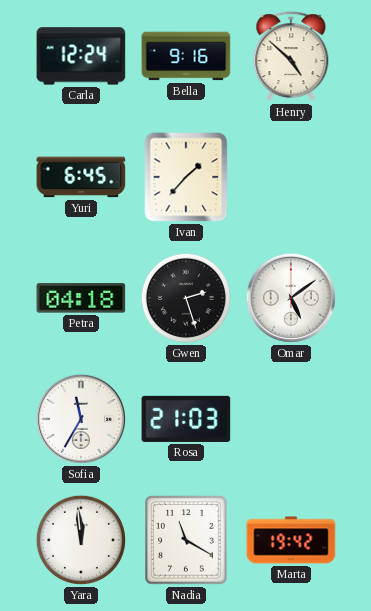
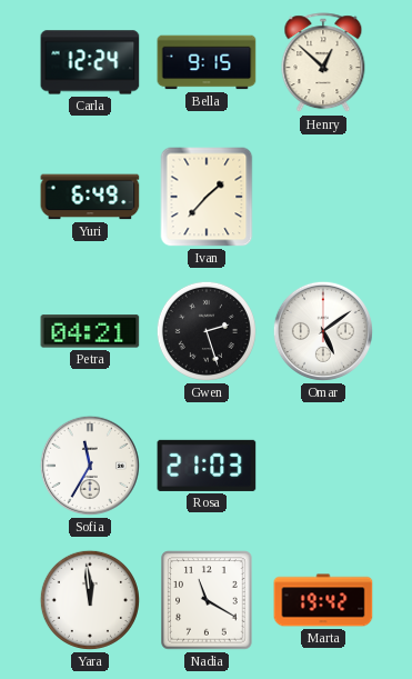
Bella: 9:16 -> 9:15 (207, 62)
Henry: 4:52 -> 12:52 (323, 63)
Yuri: 6:45 -> 6:49 (90, 197)
Petra: 04:18 -> 04:21 (90, 331)
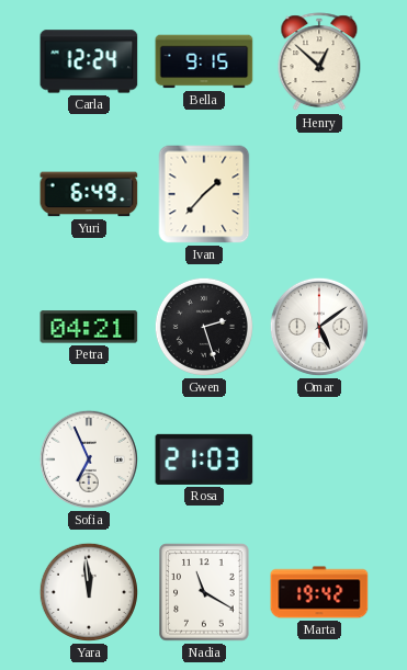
Sofia: 11:35 -> 6:56 (89, 459)
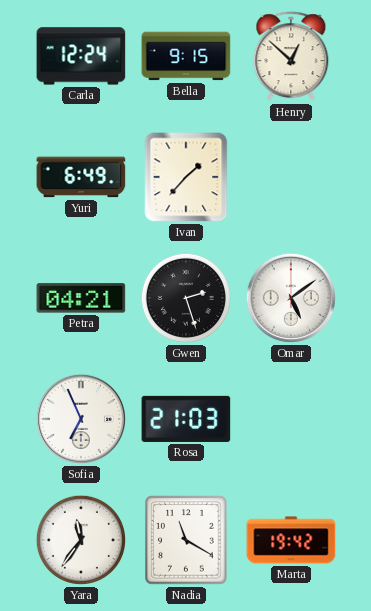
Yara: 11:59 -> 11:36 (81, 540)
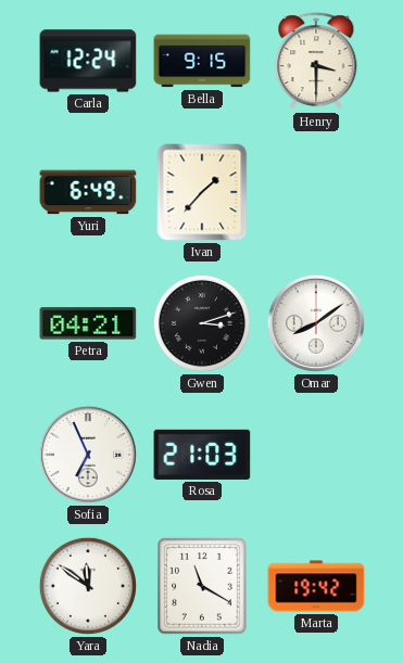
Henry: 12:52 -> 3:30 (316, 62)
Gwen: 2:27 -> 3:12 (202, 323)
Omar: 5:09 -> 8:09 (316, 323)
Yara: 11:36 -> 11:51 (88, 586)
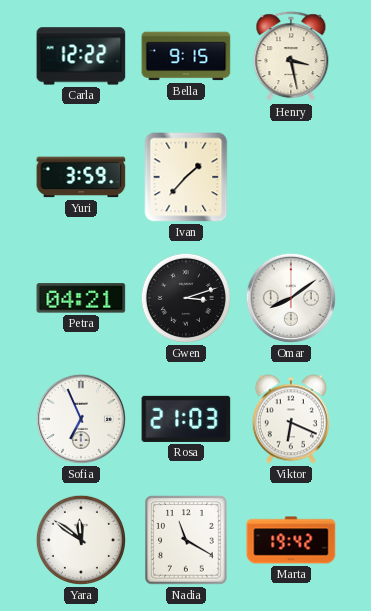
Carla: 12:24 -> 12:22 (81, 56)
Henry: 3:30 -> 3:28 (291, 57)
Yuri: 6:49 -> 3:59 (81, 177)
Viktor: none -> 6:19 (291, 419)
